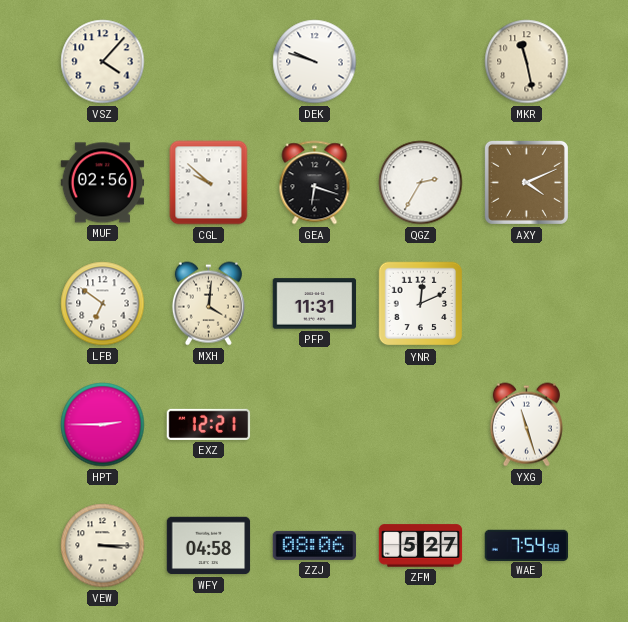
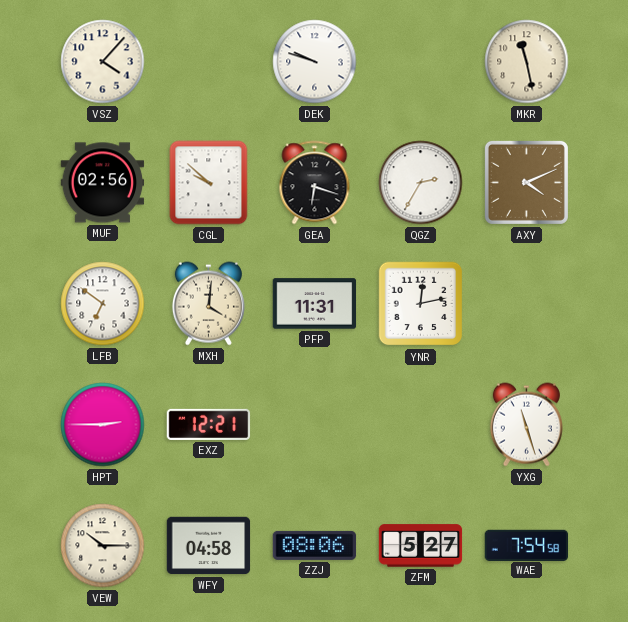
YNR: 12:11 -> 12:13 (421, 304)
VEW: 3:15 -> 10:15 (103, 546)
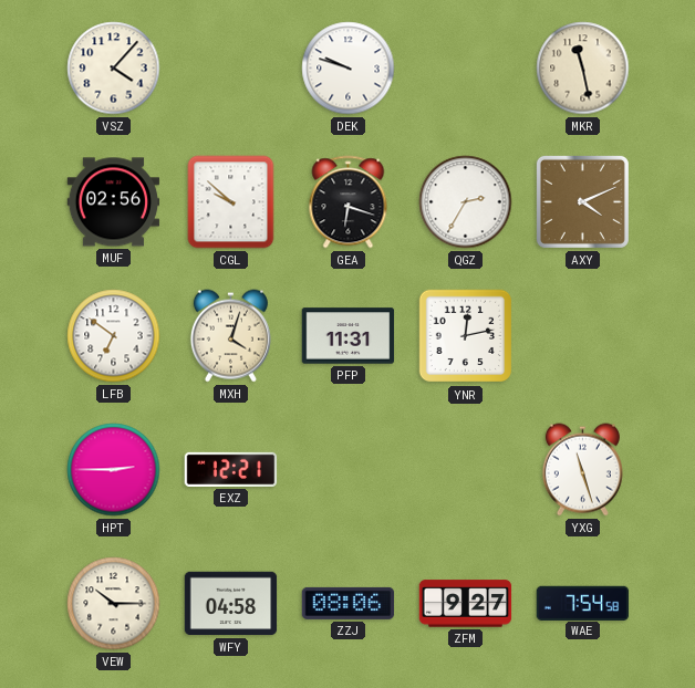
MXH: 4:01 -> 4:03 (230, 336)
ZFM: 5:27 -> 9:27 (466, 604)
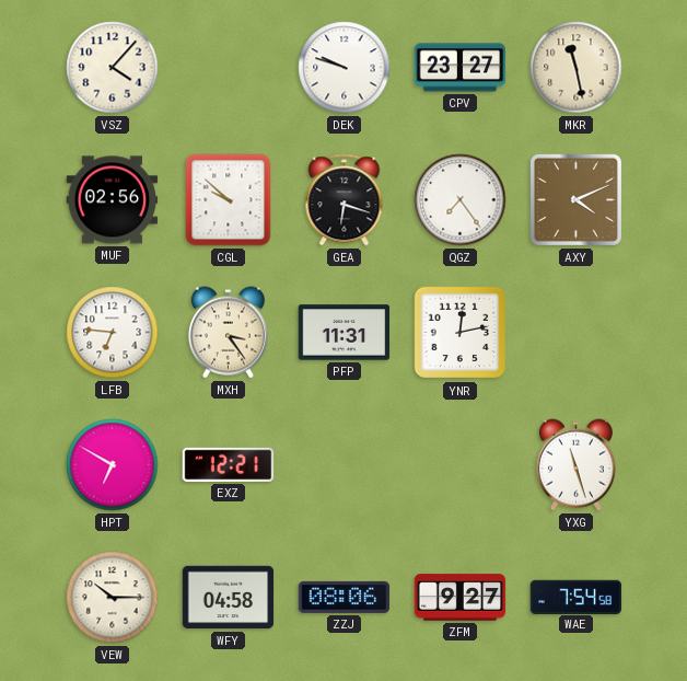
CPV: none -> 23:27 (461, 68)
QGZ: 2:35 -> 7:24 (461, 200)
LFB: 6:51 -> 6:46 (113, 333)
MXH: 4:03 -> 3:24 (228, 333)
HPT: 2:45 -> 6:50 (113, 465)
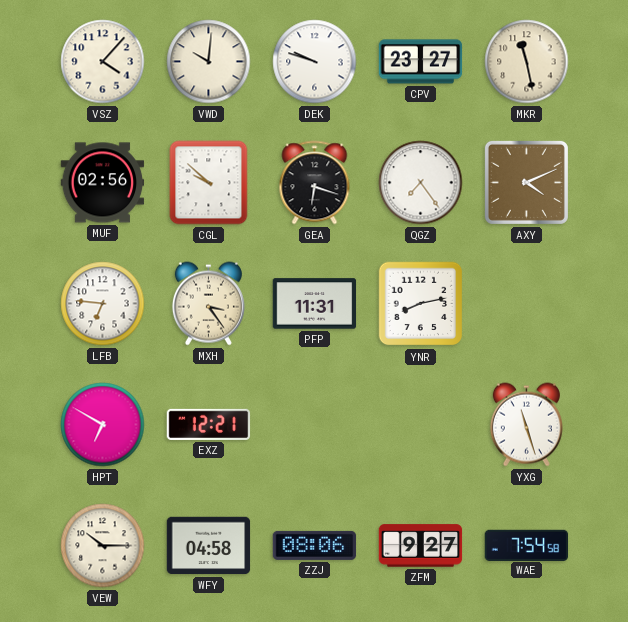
VWD: none -> 10:01 (209, 62)
YNR: 12:13 -> 8:13 (421, 304)
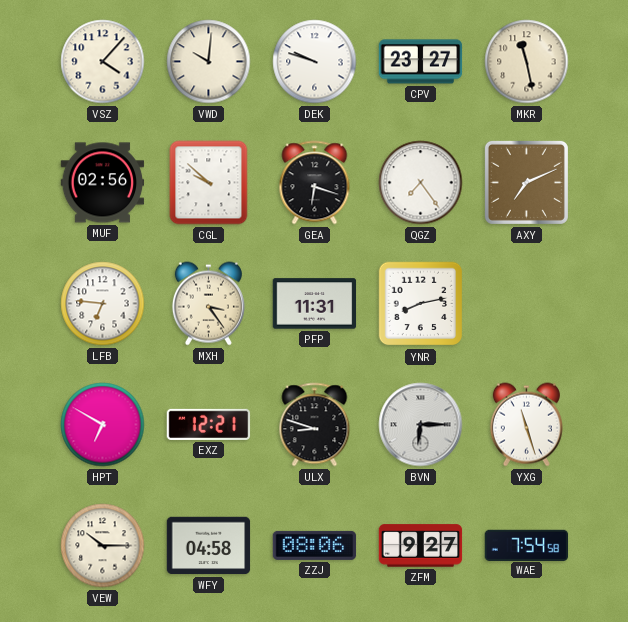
AXY: 4:11 -> 7:11 (526, 182)
ULX: none -> 8:48 (315, 425)
BVN: none -> 6:15 (421, 425)
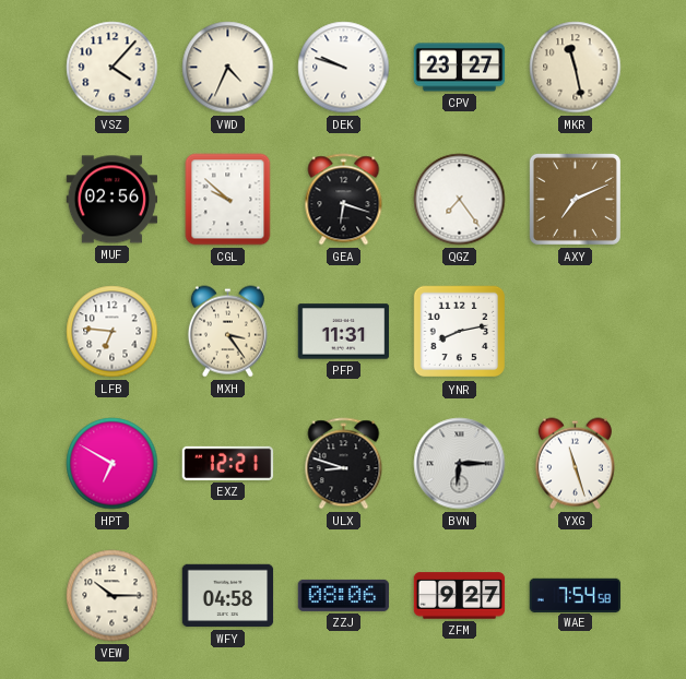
VWD: 10:01 -> 4:34 (228, 68)
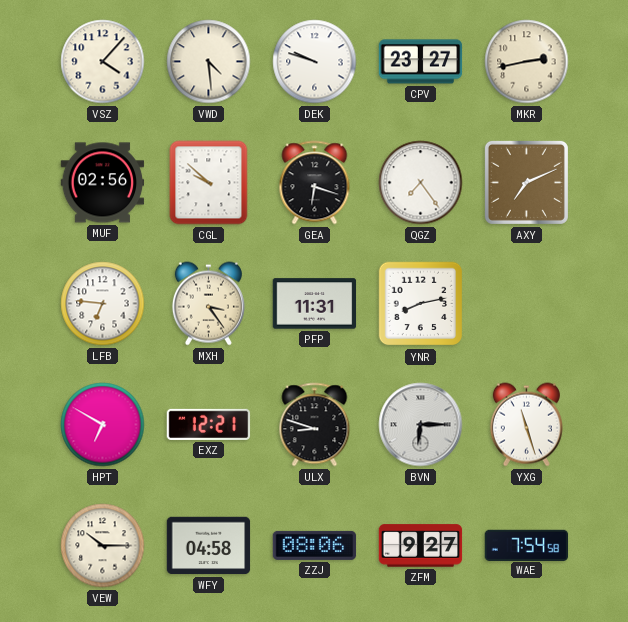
VWD: 4:34 -> 4:29 (209, 62)
MKR: 11:28 -> 2:43 (527, 62)
